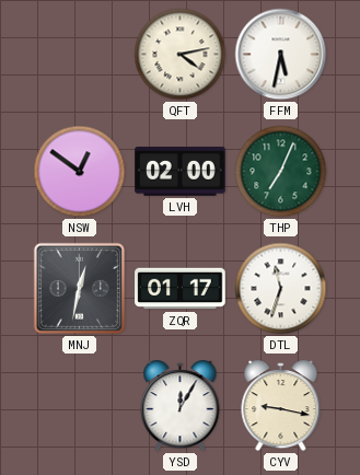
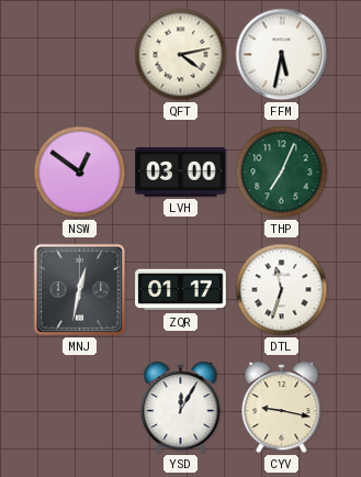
LVH: 02:00 -> 03:00 (181, 173)
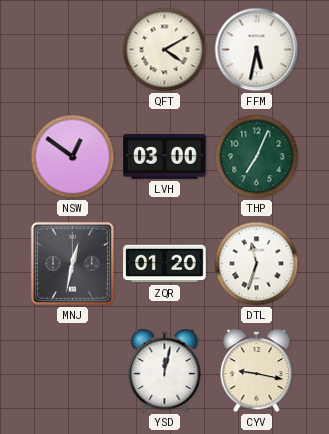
QFT: 4:13 -> 4:10 (165, 50)
ZQR: 01:17 -> 01:20 (165, 264)
YSD: 12:05 -> 12:02 (165, 372)
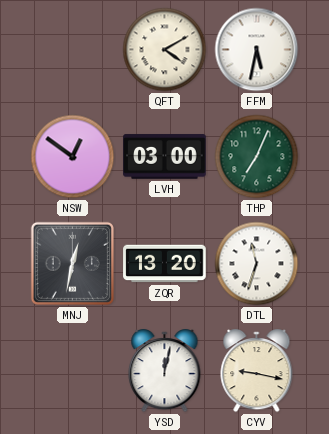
ZQR: 01:20 -> 13:20 (165, 264)
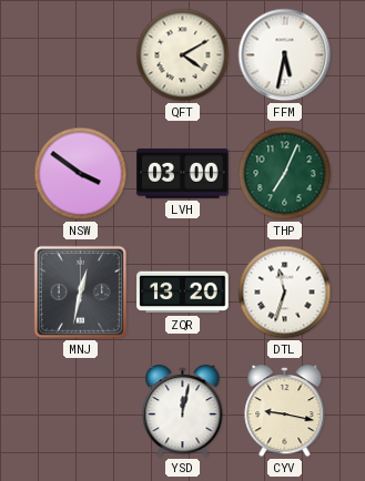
NSW: 12:51 -> 3:51 (81, 174)
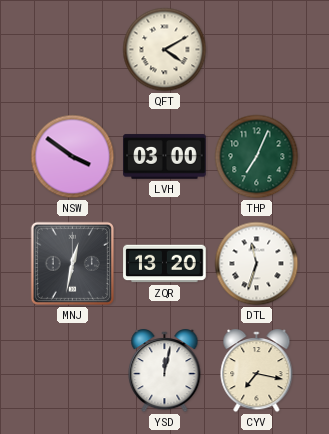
FFM: 5:32 -> none (285, 55)
CYV: 9:17 -> 7:17 (257, 372)
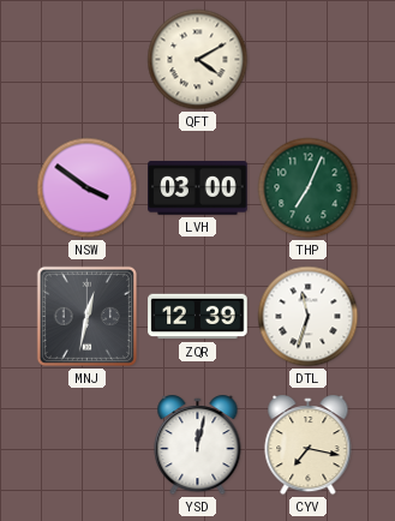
ZQR: 13:20 -> 12:39 (198, 317)
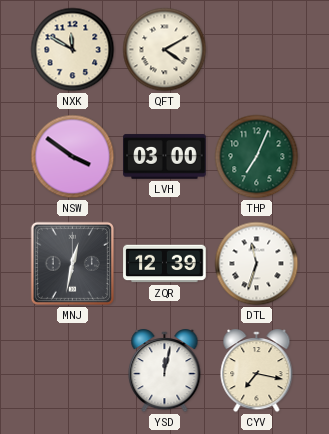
NXK: none -> 11:50 (73, 50)
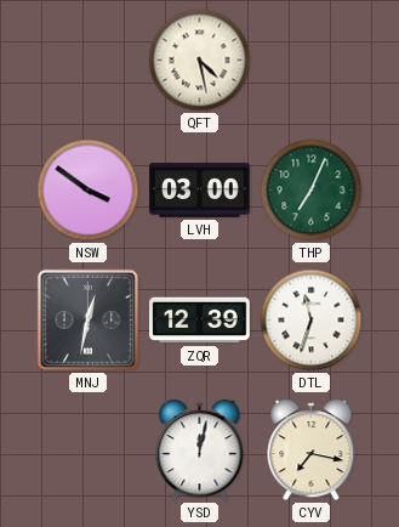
NXK: 11:50 -> none (73, 50)
QFT: 4:10 -> 4:28 (200, 61)
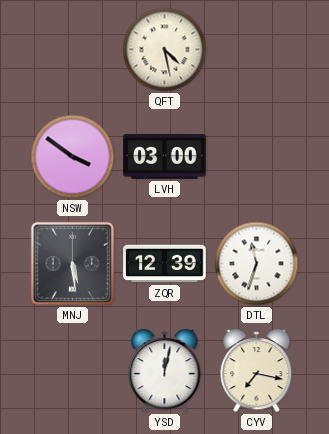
THP: 7:04 -> none (312, 191)
MNJ: 12:32 -> 5:29 (72, 263)
